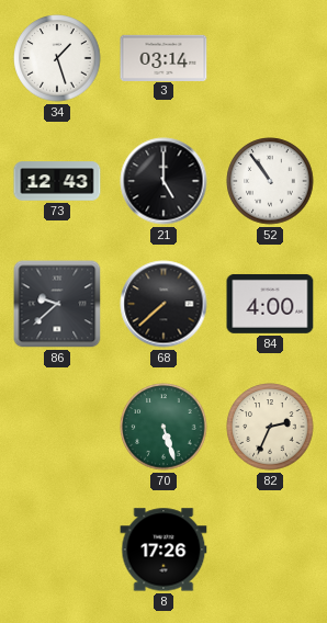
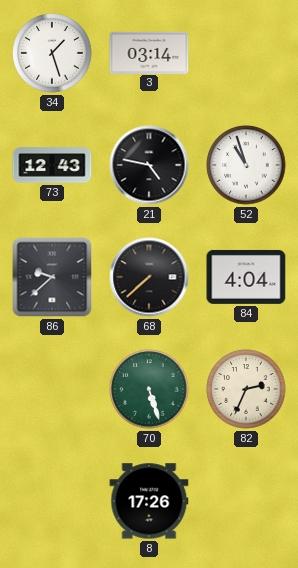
21: 5:00 -> 4:47 (149, 165)
52: 10:54 -> 10:57 (246, 165)
84: 4:00 -> 4:04 (246, 277)
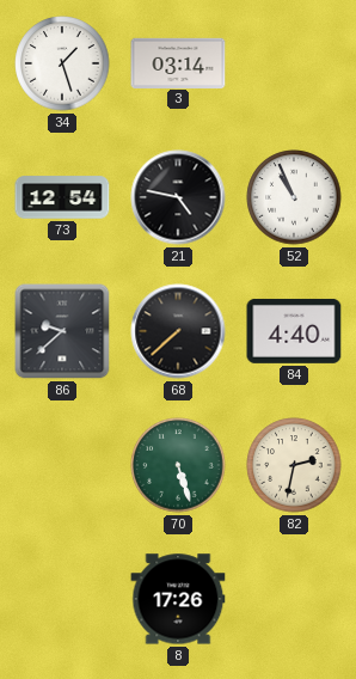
73: 12:43 -> 12:54 (62, 197)
52: 10:57 -> 10:56 (294, 197)
84: 4:04 -> 4:40 (294, 331)
82: 2:34 -> 2:32 (294, 465)
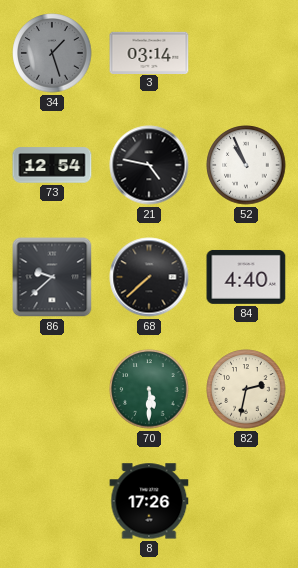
34 dial: white -> grey (52, 53)
70: 5:27 -> 5:30 (149, 389)
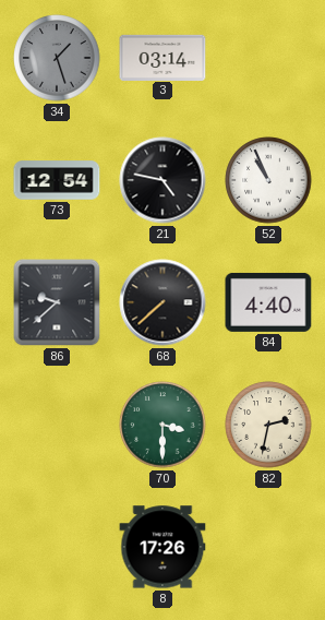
70: 5:30 -> 3:30 (162, 425)
